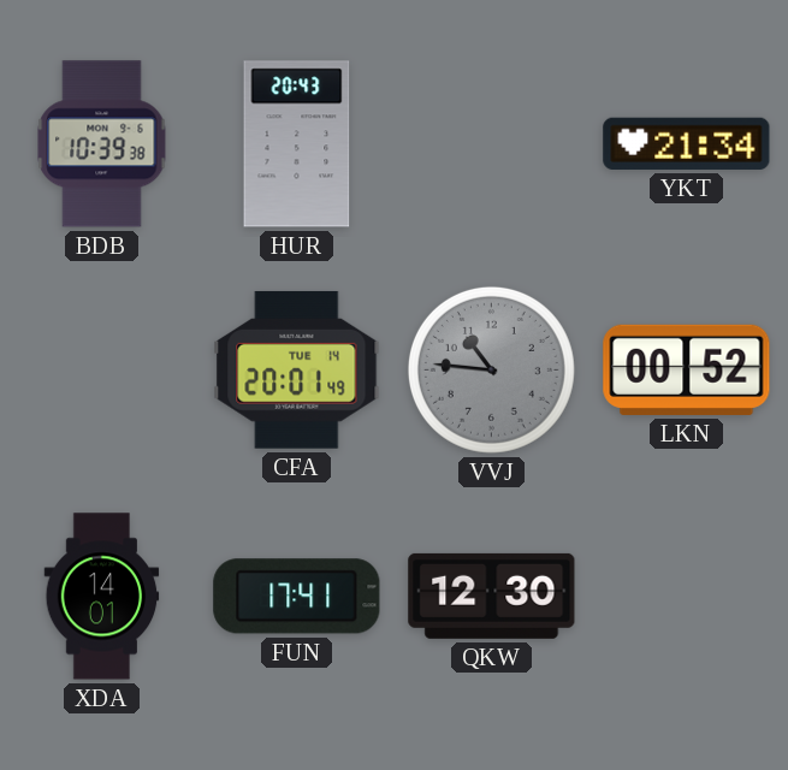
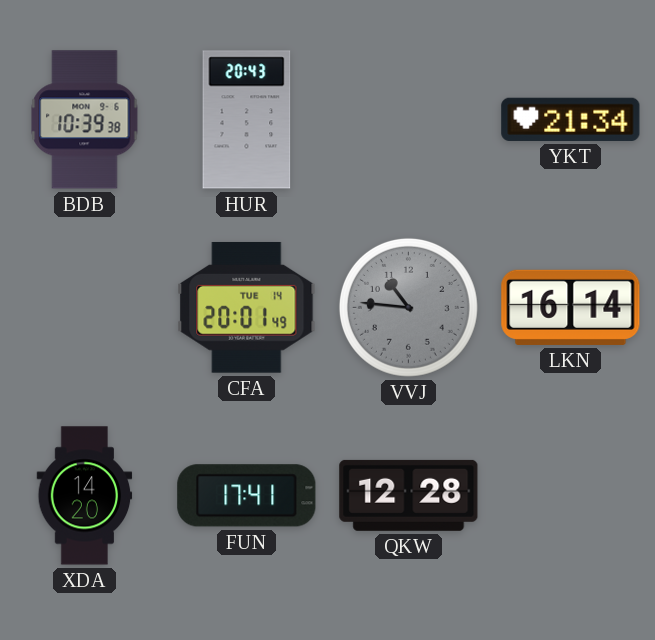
LKN: 00:52 -> 16:14 (571, 307)
XDA: 14:01 -> 14:20 (85, 496)
QKW: 12:30 -> 12:28 (409, 495)
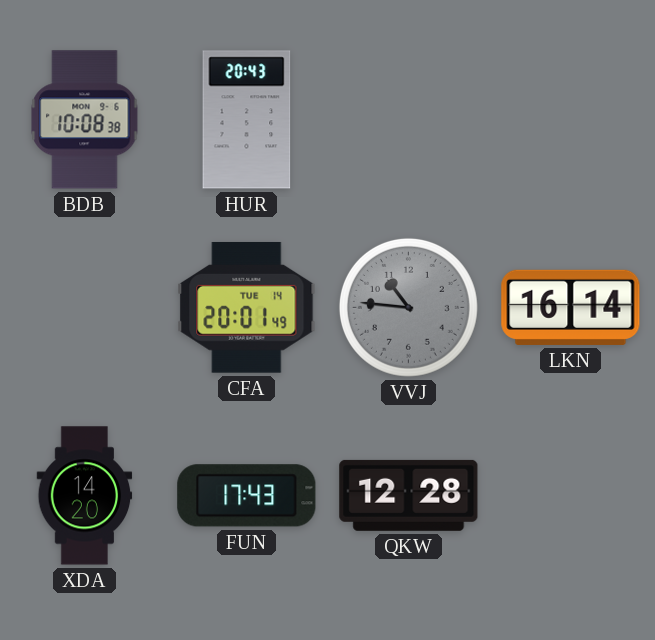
BDB: 10:39 -> 10:08 (85, 120)
YKT: 21:34 -> none (571, 119)
FUN: 17:41 -> 17:43 (247, 496)
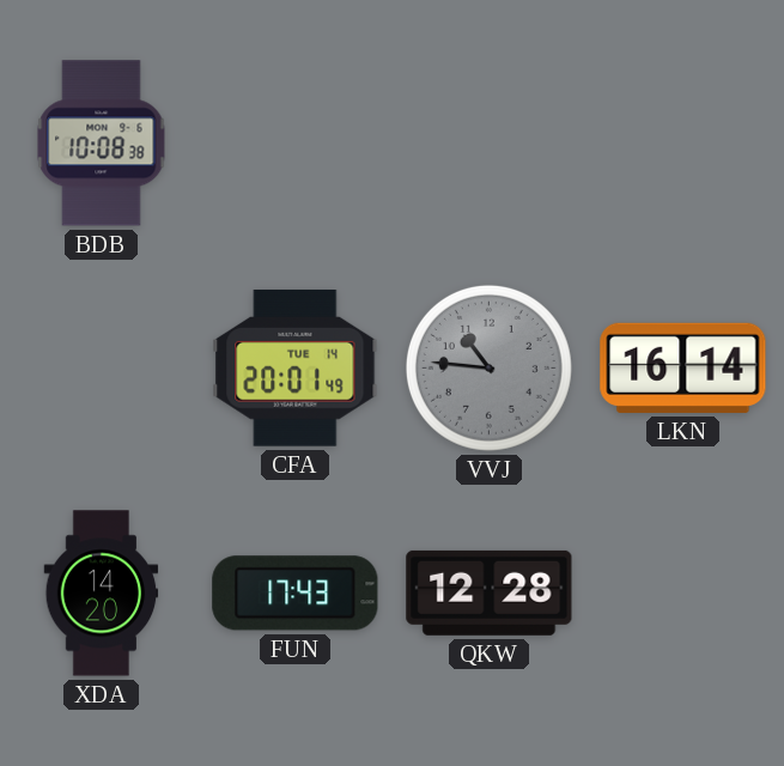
HUR: 20:43 -> none (247, 120)
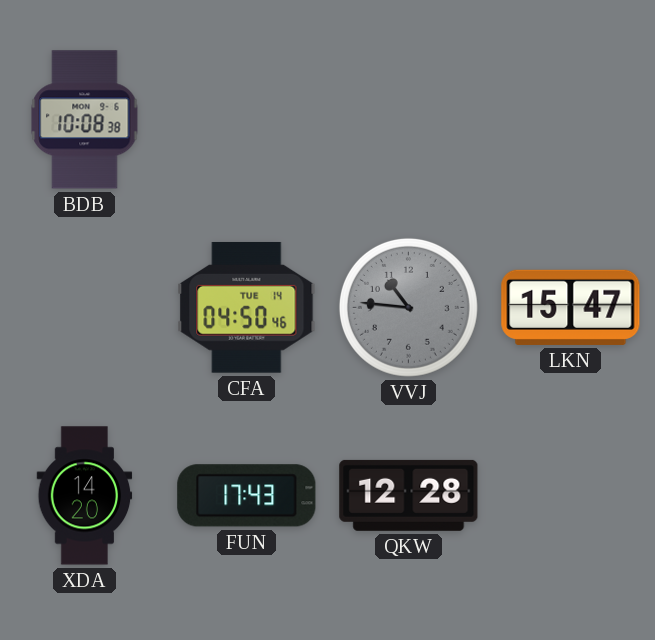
CFA: 20:01 -> 04:50 (247, 307)
LKN: 16:14 -> 15:47 (571, 307)
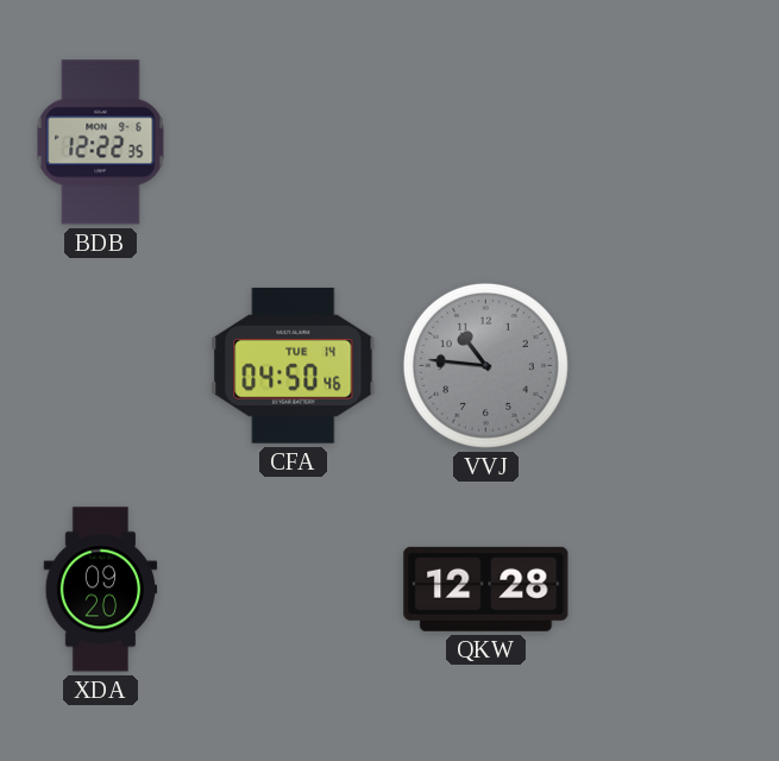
BDB: 10:08 -> 12:22 (101, 143)
LKN: 15:47 -> none (571, 307)
XDA: 14:20 -> 09:20 (101, 590)
FUN: 17:43 -> none (247, 496)
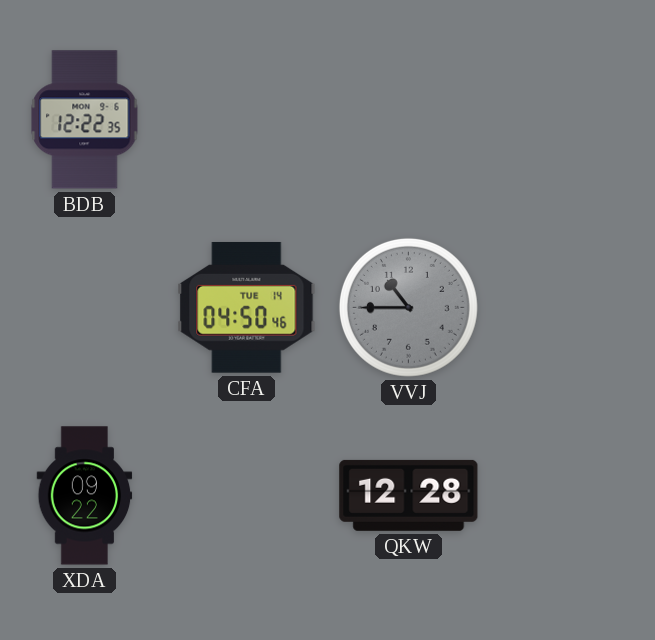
VVJ: 10:46 -> 10:45 (408, 307)
XDA: 09:20 -> 09:22 (85, 496)
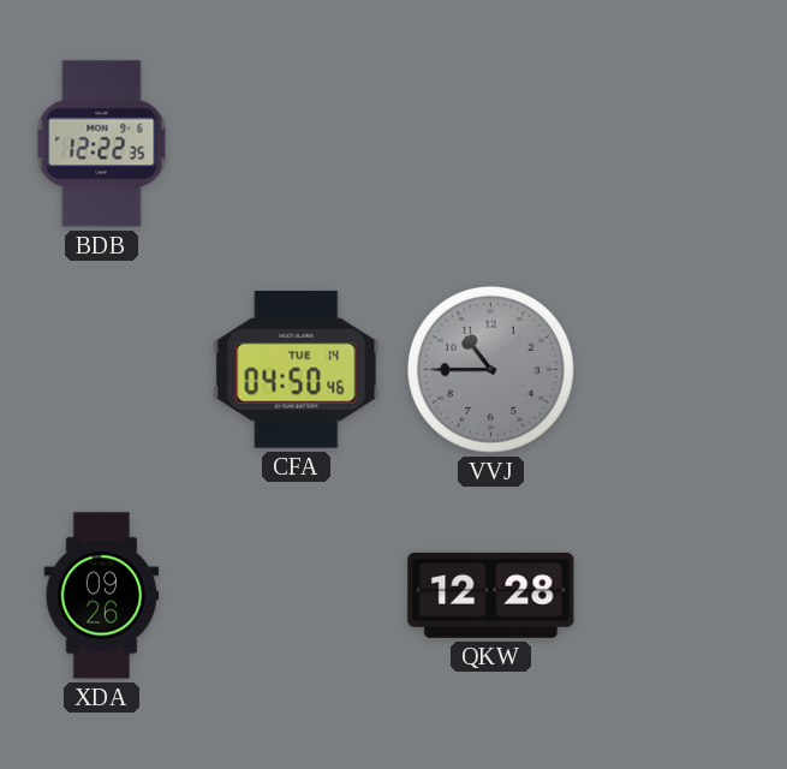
XDA: 09:22 -> 09:26 (102, 596)
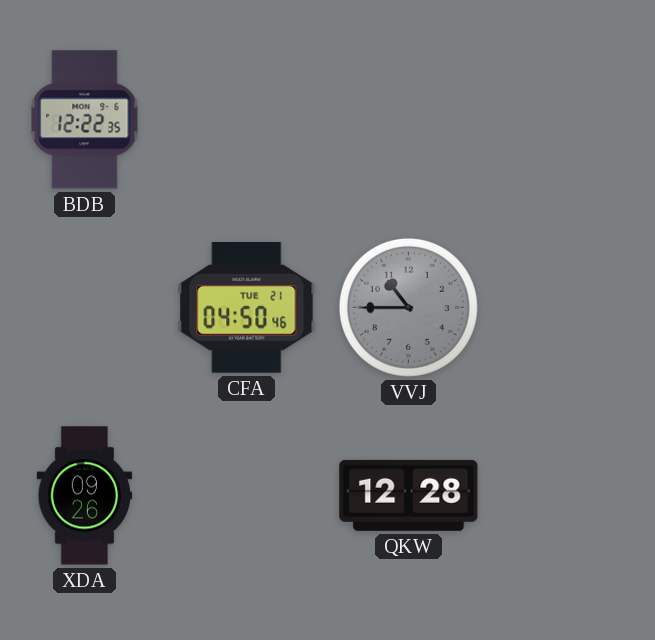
CFA date: TUE 14 -> TUE 21 (247, 307)
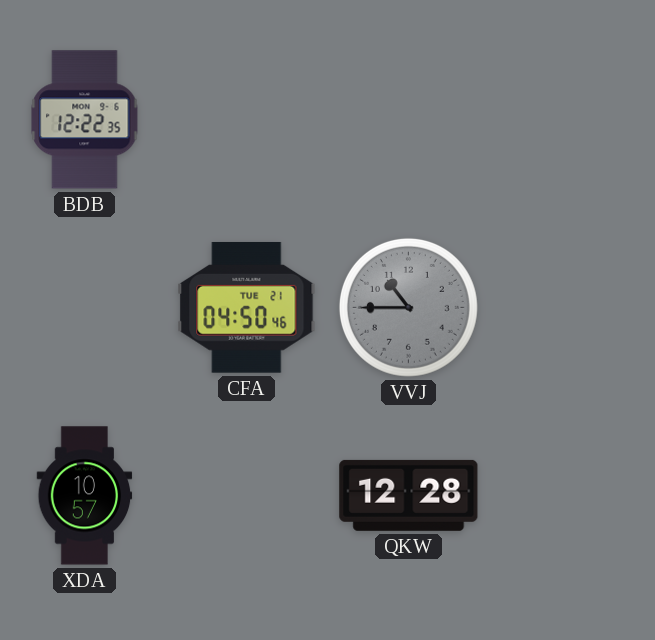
XDA: 09:26 -> 10:57 (85, 496)
